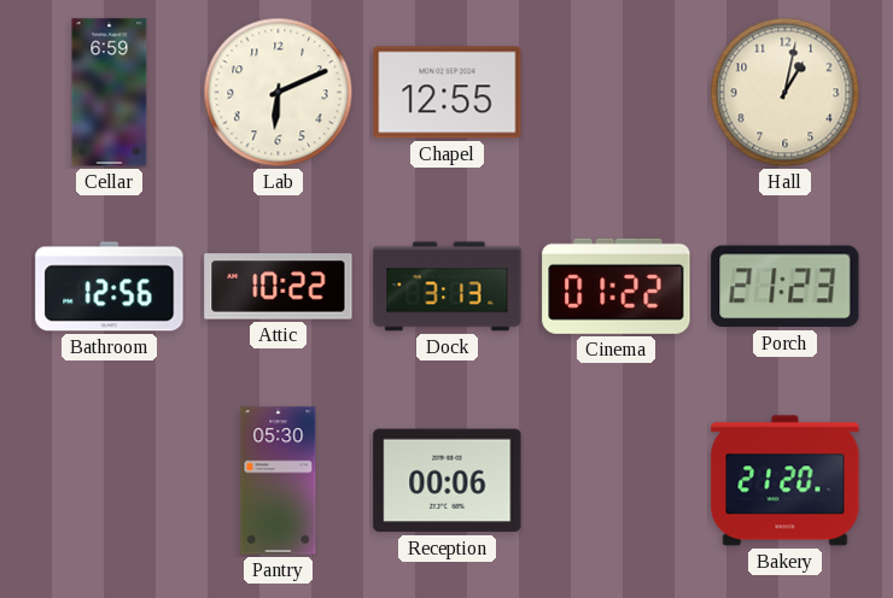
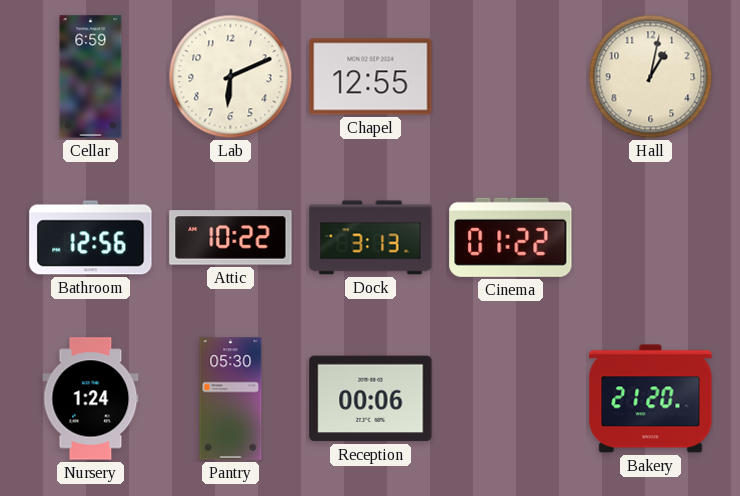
Porch: 21:23 -> none (786, 287)
Nursery: none -> 1:24 (91, 399)
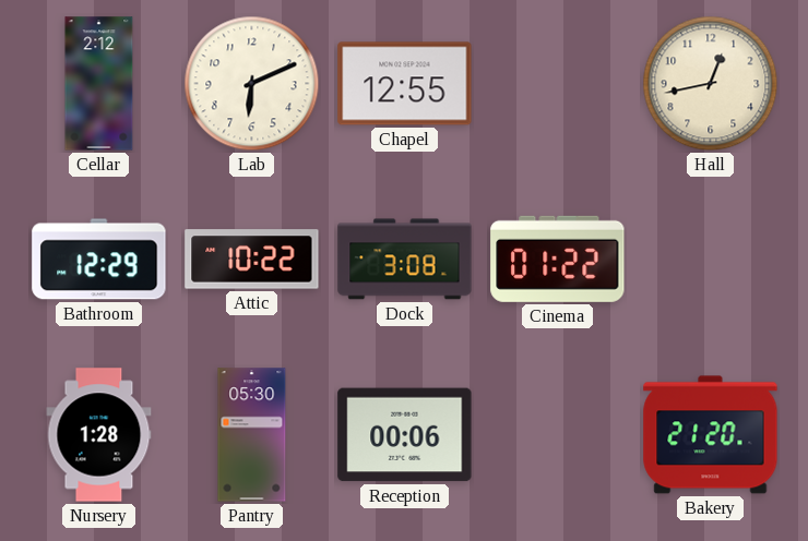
Cellar: 6:59 -> 2:12 (99, 84)
Hall: 1:02 -> 12:43 (711, 84)
Bathroom: 12:56 -> 12:29 (99, 260)
Dock: 3:13 -> 3:08 (405, 260)
Nursery: 1:24 -> 1:28 (99, 435)
